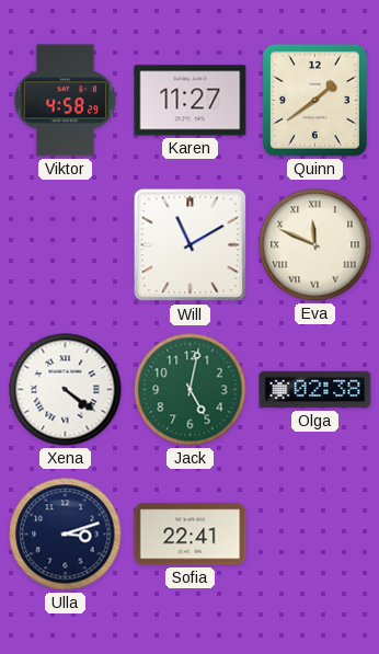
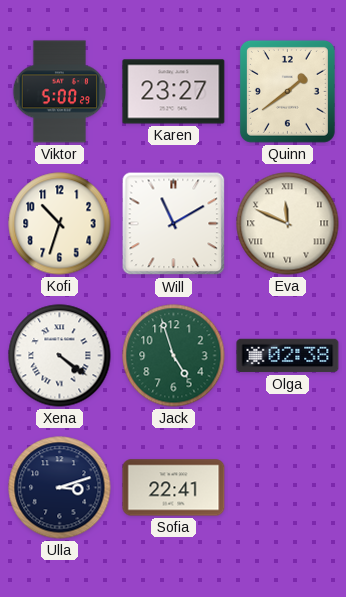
Viktor: 4:58 -> 5:00 (60, 92)
Karen: 11:27 -> 23:27 (174, 92)
Kofi: none -> 10:33 (60, 224)
Jack: 5:02 -> 4:57 (174, 356)
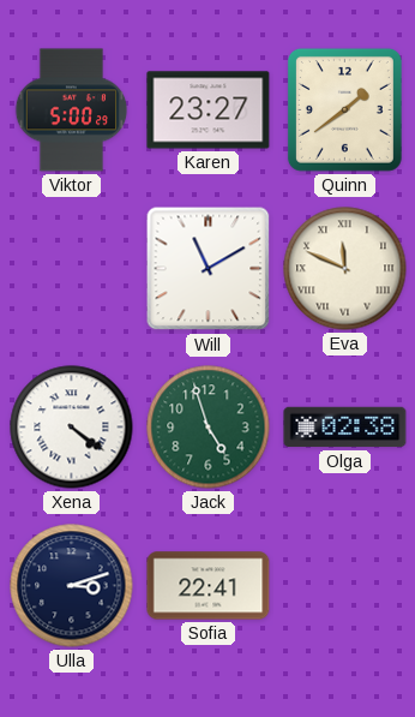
Kofi: 10:33 -> none (60, 224)
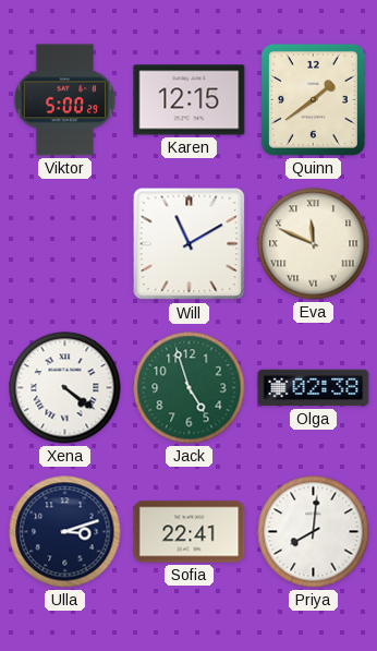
Karen: 23:27 -> 12:15 (190, 100)
Priya: none -> 8:01 (314, 532)
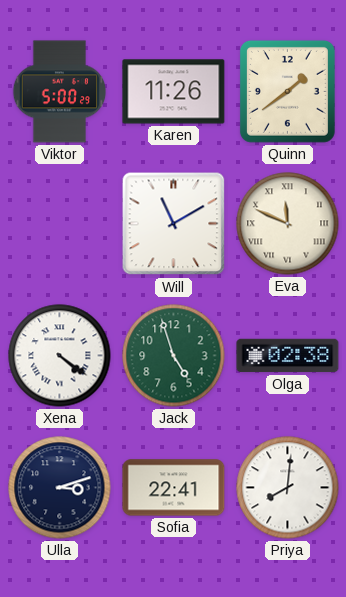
Karen: 12:15 -> 11:26 (174, 92)
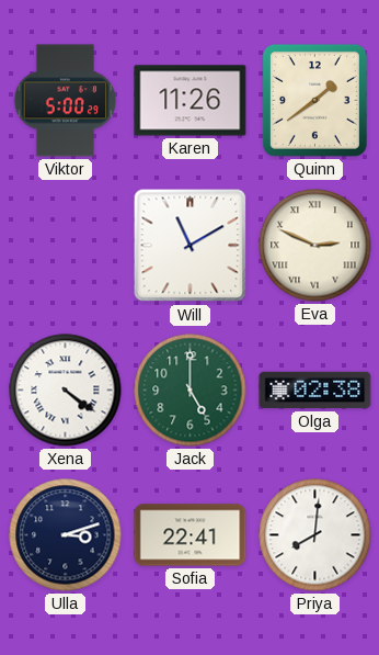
Eva: 11:49 -> 2:49 (315, 246)
Jack: 4:57 -> 5:00 (191, 391)
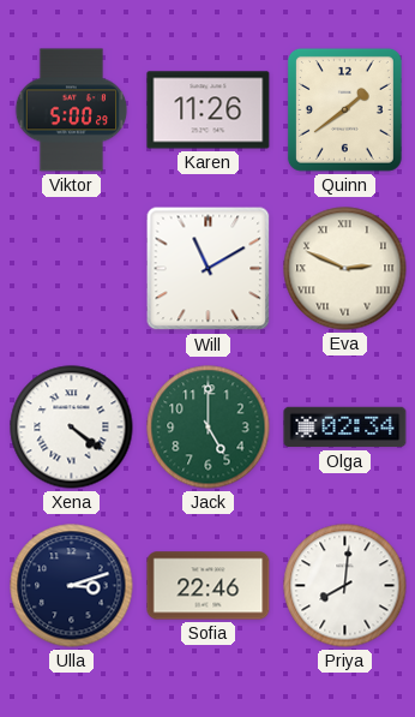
Olga: 02:38 -> 02:34 (345, 428)
Sofia: 22:41 -> 22:46 (209, 586)
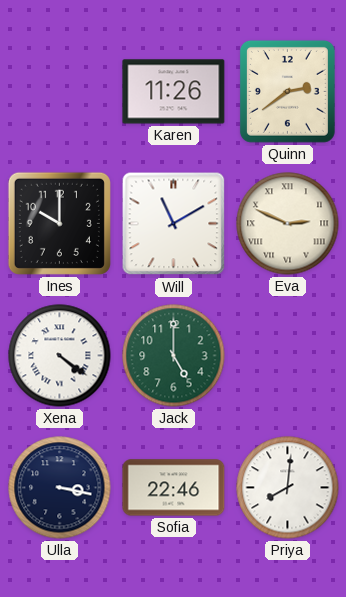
Viktor: 5:00 -> none (72, 110)
Quinn: 1:39 -> 2:39 (287, 91)
Ines: none -> 10:00 (59, 223)
Olga: 02:34 -> none (345, 428)
Ulla: 3:12 -> 3:17 (60, 488)
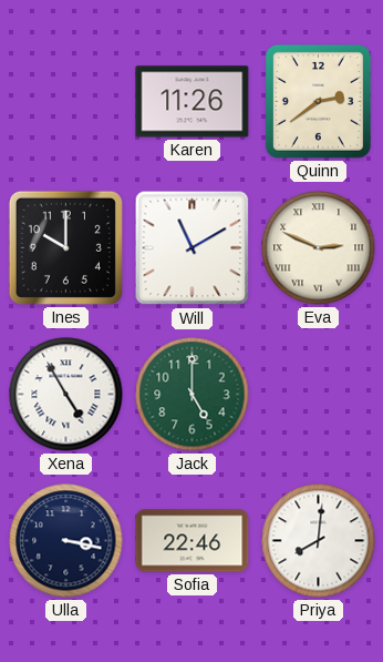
Xena: 4:21 -> 4:55 (66, 395)
